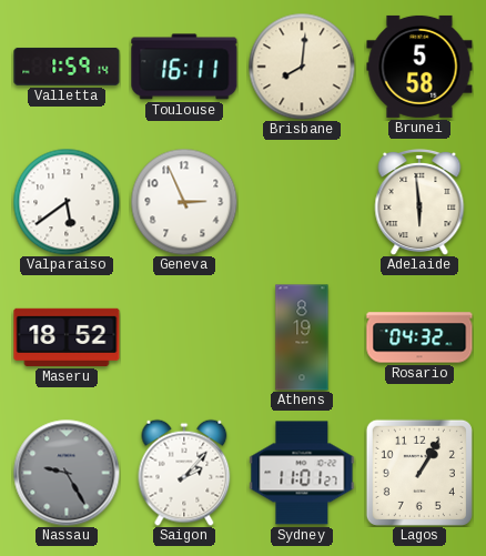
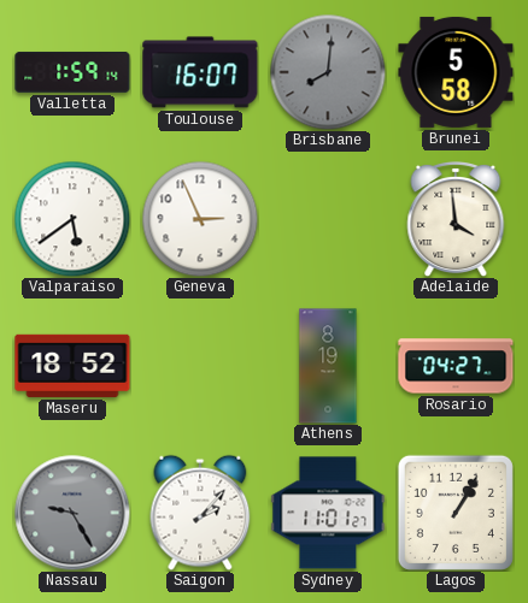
Toulouse: 16:11 -> 16:07 (200, 72)
Brisbane dial: cream -> grey (328, 72)
Adelaide: 5:59 -> 3:59 (456, 219)
Rosario: 04:32 -> 04:27 (456, 366)
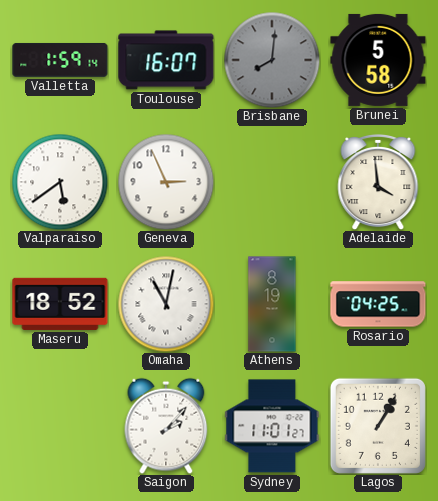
Omaha: none -> 11:02 (166, 304)
Rosario: 04:27 -> 04:25 (378, 304)
Nassau: 9:25 -> none (72, 513)
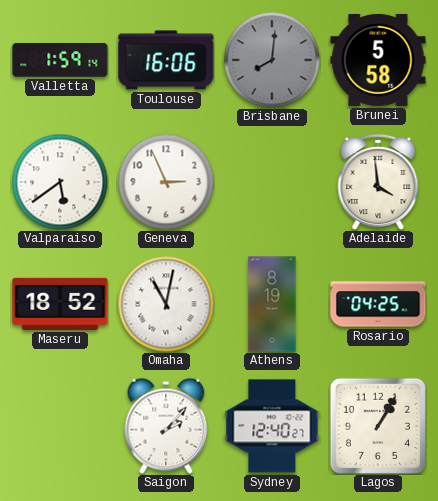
Toulouse: 16:07 -> 16:06 (166, 60)
Sydney: 11:01 -> 12:40 (272, 426)
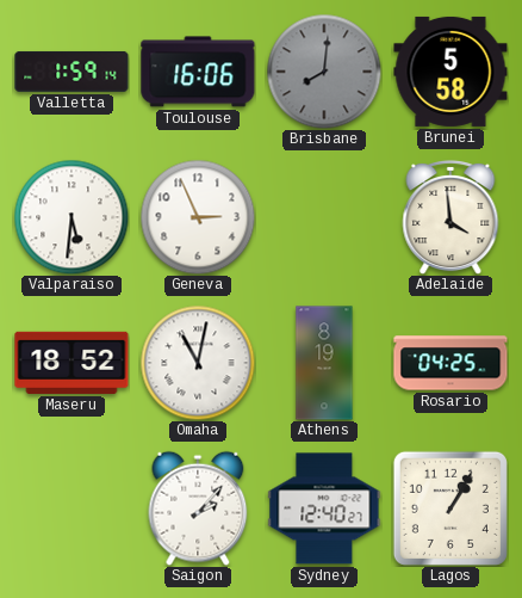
Valparaiso: 5:39 -> 5:31 (72, 217)
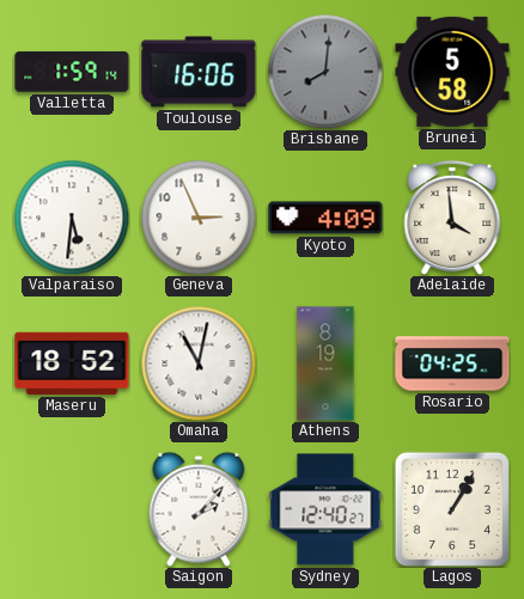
Kyoto: none -> 4:09 (325, 218)
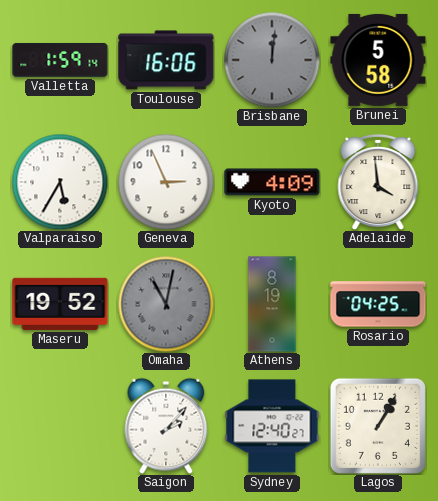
Brisbane: 8:01 -> 12:01 (272, 60)
Valparaiso: 5:31 -> 5:35 (60, 182)
Maseru: 18:52 -> 19:52 (60, 304)
Omaha dial: white -> grey (166, 304)
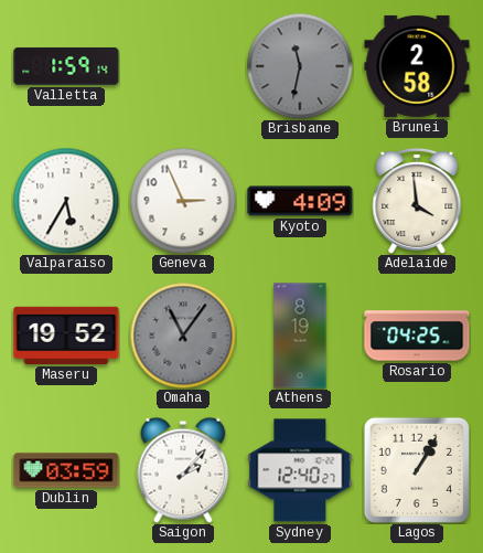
Toulouse: 16:06 -> none (166, 60)
Brisbane: 12:01 -> 11:32 (300, 66)
Brunei: 5:58 -> 2:58 (417, 66)
Omaha: 11:02 -> 11:06 (183, 336)
Dublin: none -> 03:59 (66, 470)
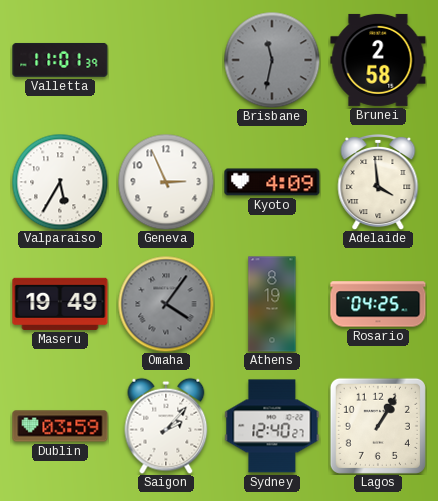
Valletta: 1:59 -> 11:01 (60, 60)
Maseru: 19:52 -> 19:49 (60, 304)
Omaha: 11:06 -> 4:06 (166, 304)
